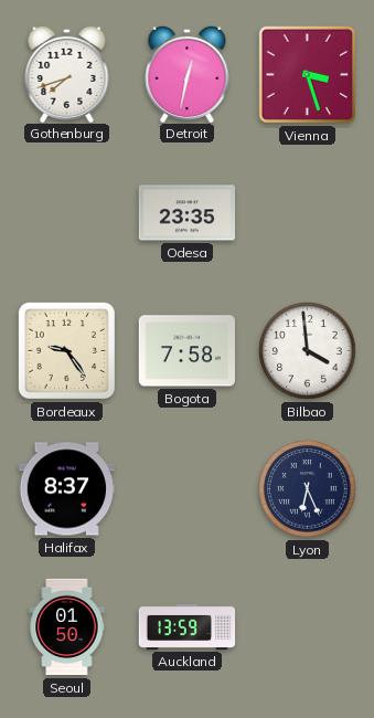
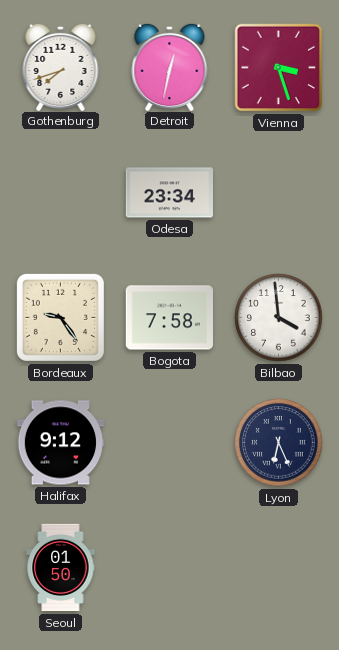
Odesa: 23:35 -> 23:34 (169, 193)
Halifax: 8:37 -> 9:12 (60, 443)
Auckland: 13:59 -> none (188, 626)
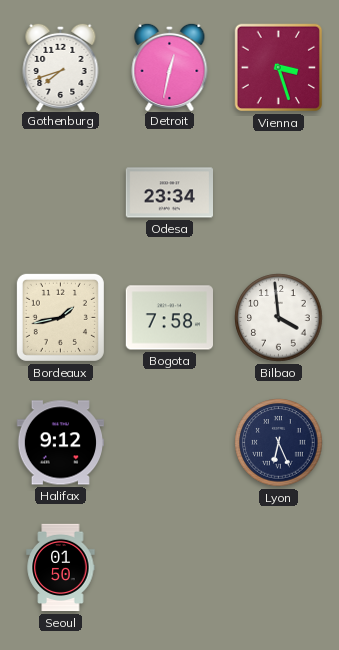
Bordeaux: 9:24 -> 1:43 (60, 317)
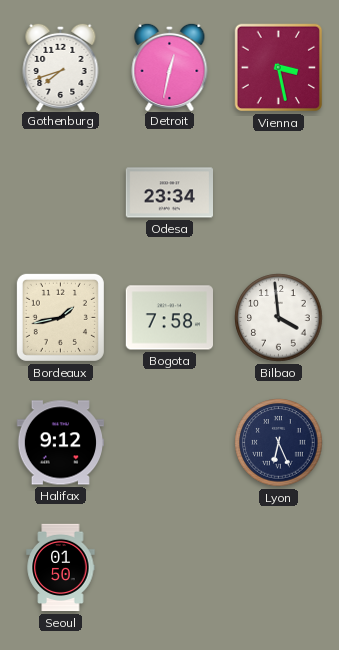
Vienna: 3:27 -> 3:28 (279, 68)
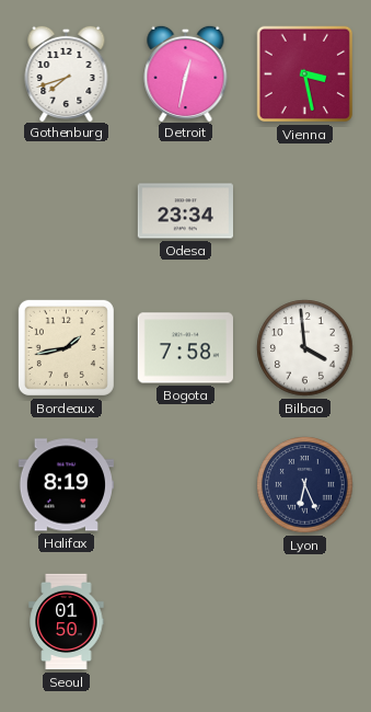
Halifax: 9:12 -> 8:19 (66, 485)
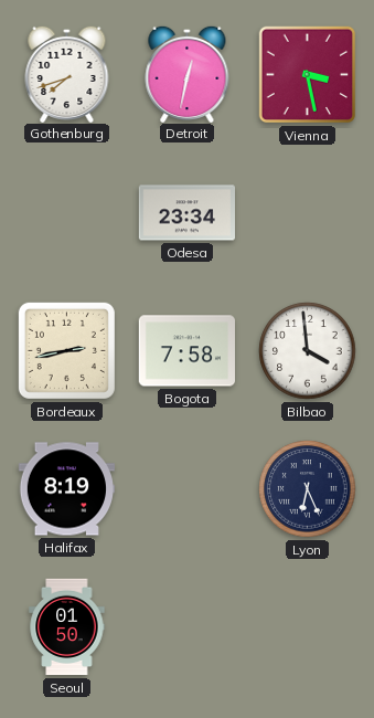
Bordeaux: 1:43 -> 2:43 (66, 350)
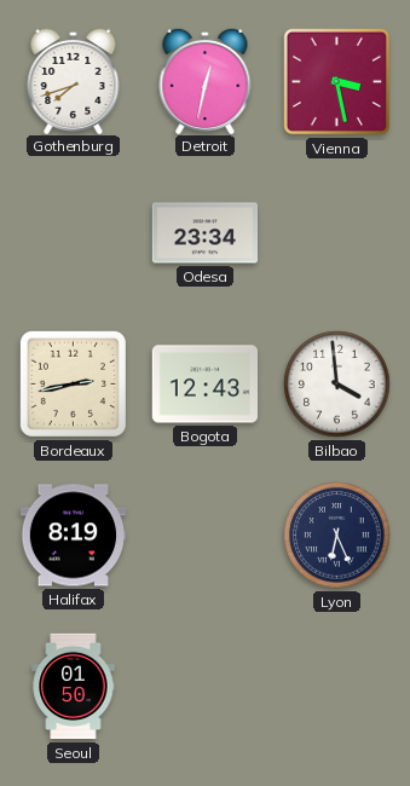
Bogota: 7:58 -> 12:43 (204, 385)
